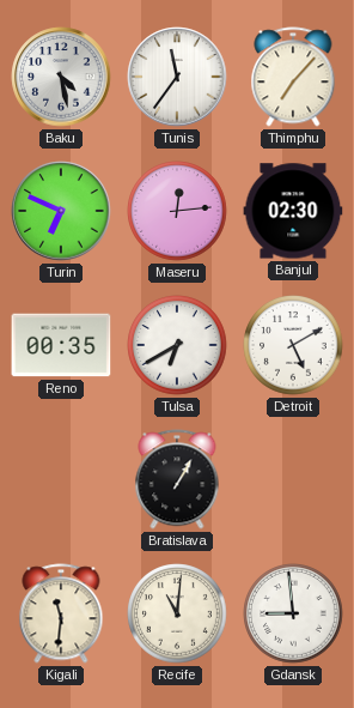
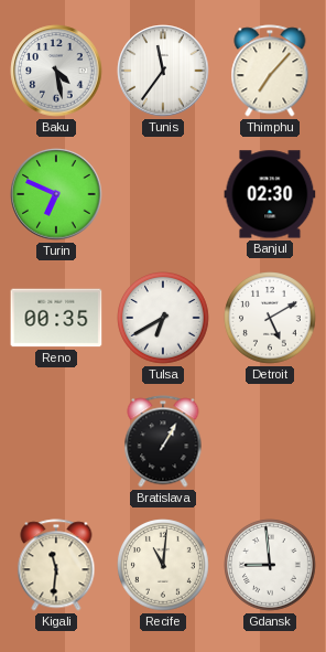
Maseru: 12:14 -> none (177, 211)
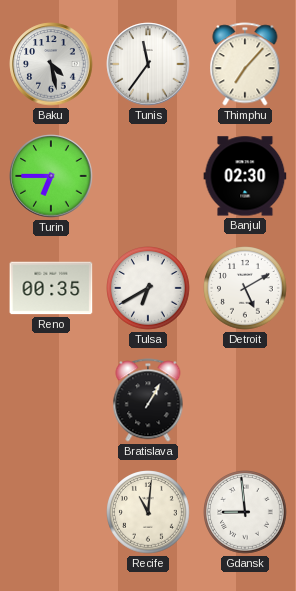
Turin: 6:49 -> 6:45 (51, 176)
Kigali: 11:31 -> none (56, 565)
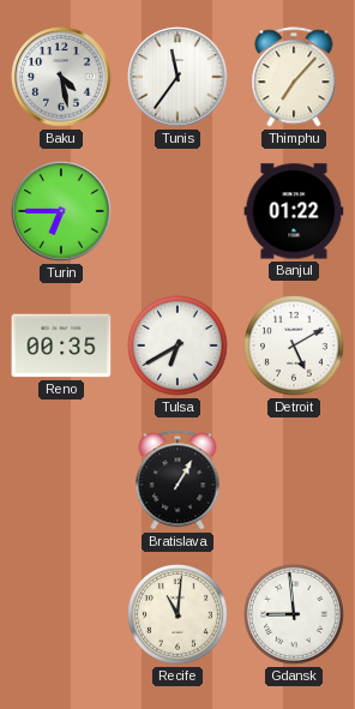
Banjul: 02:30 -> 01:22 (294, 211)
